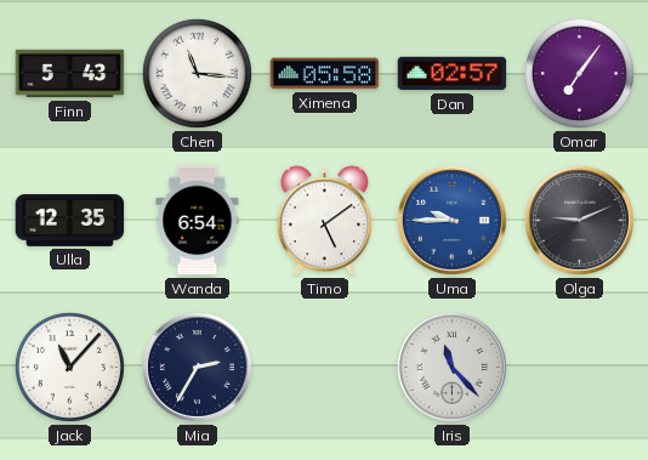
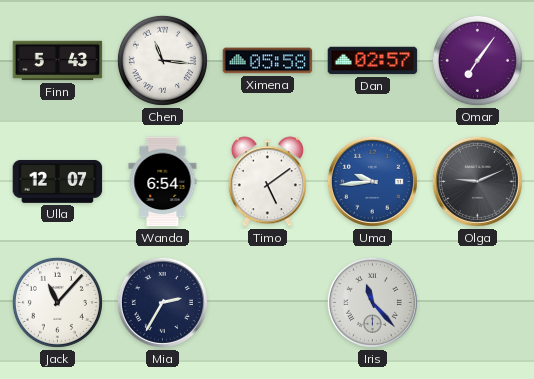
Ulla: 12:35 -> 12:07 (58, 181)
Uma: 9:45 -> 9:44 (372, 181)
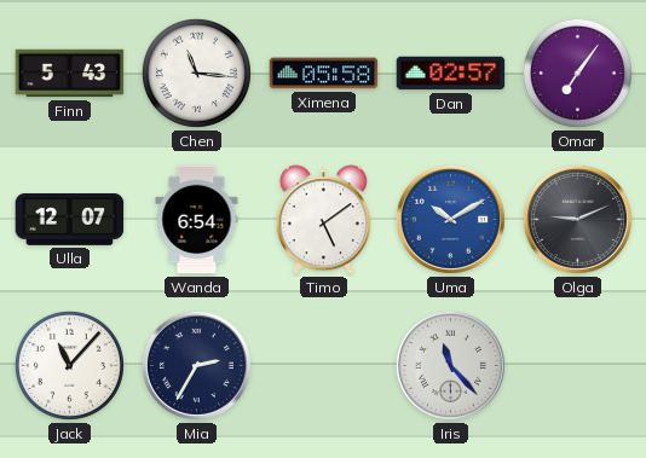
Uma: 9:44 -> 10:10 (450, 219)
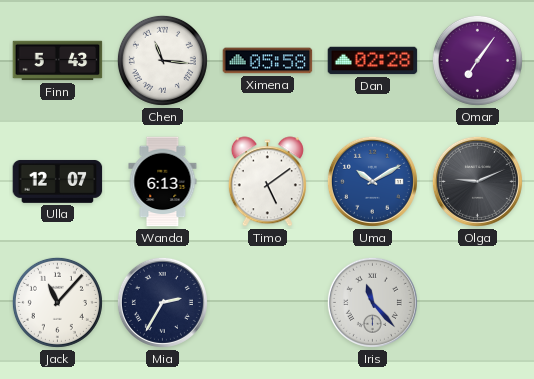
Dan: 02:57 -> 02:28 (373, 61)
Wanda: 6:54 -> 6:13 (163, 182)
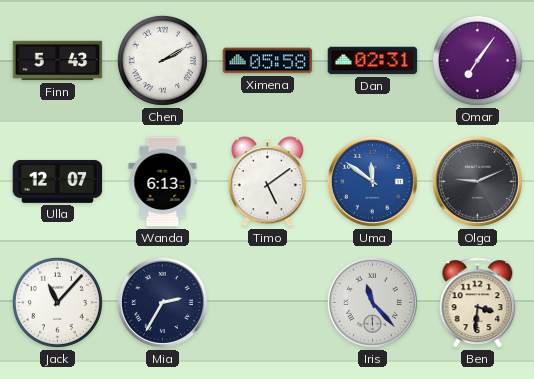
Chen: 11:16 -> 2:10 (162, 60)
Dan: 02:28 -> 02:31 (373, 61)
Uma: 10:10 -> 11:51 (372, 181)
Ben: none -> 3:31 (478, 303)
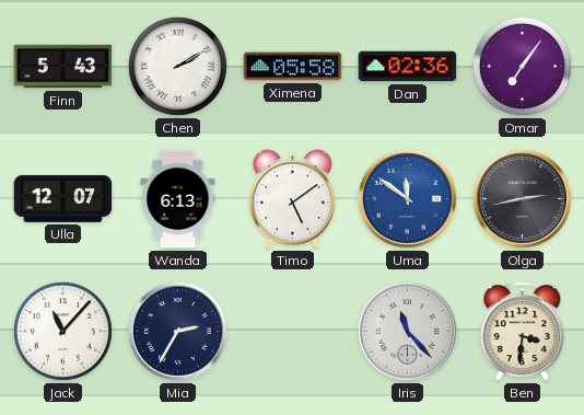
Dan: 02:31 -> 02:36 (408, 67)
Olga: 9:11 -> 2:43 (522, 198)
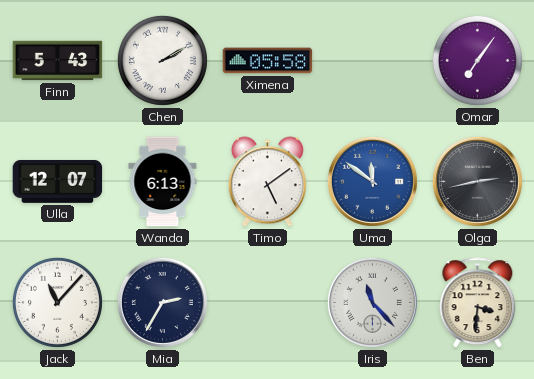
Dan: 02:36 -> none (408, 67)
